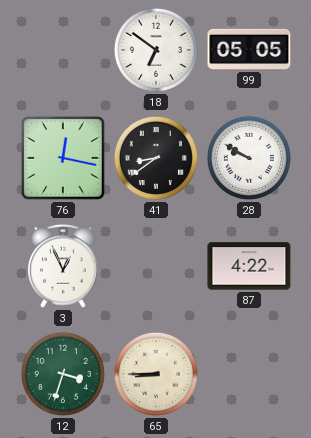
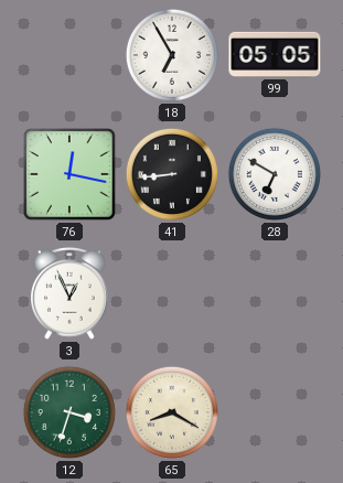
18: 6:51 -> 6:55 (172, 55)
41: 8:39 -> 8:44 (172, 174)
28: 9:50 -> 6:50 (275, 174)
87: 4:22 -> none (249, 266)
65: 8:45 -> 8:20 (172, 412)
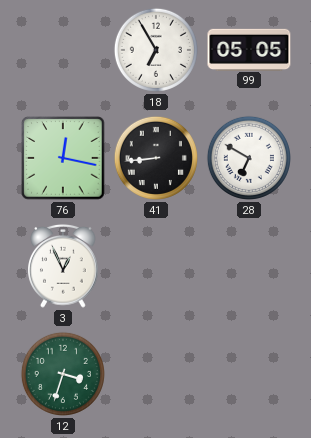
65: 8:20 -> none (172, 412)
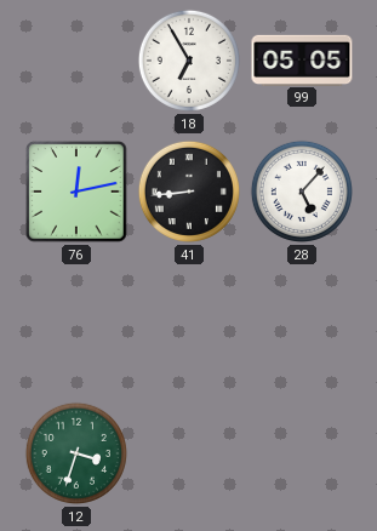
76: 12:17 -> 12:13 (76, 192)
28: 6:50 -> 5:07 (302, 192)
3: 12:56 -> none (63, 266)
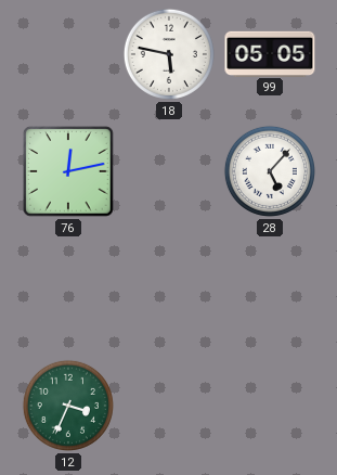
18: 6:55 -> 5:47 (169, 54)
41: 8:44 -> none (189, 192)
12: 3:33 -> 3:34 (68, 406)
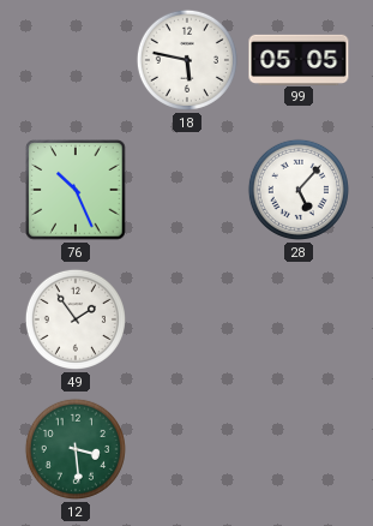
76: 12:13 -> 10:26 (76, 190)
49: none -> 1:54 (76, 319)
12: 3:34 -> 3:29 (76, 449)
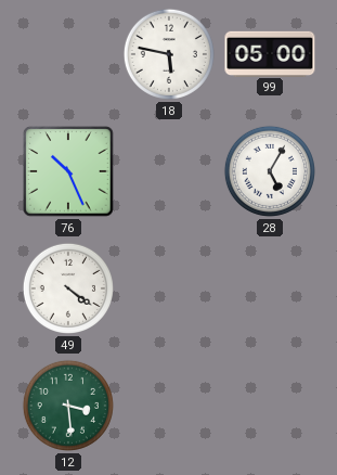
99: 05:05 -> 05:00 (270, 53)
28: 5:07 -> 5:05 (270, 171)
49: 1:54 -> 4:21 (68, 288)
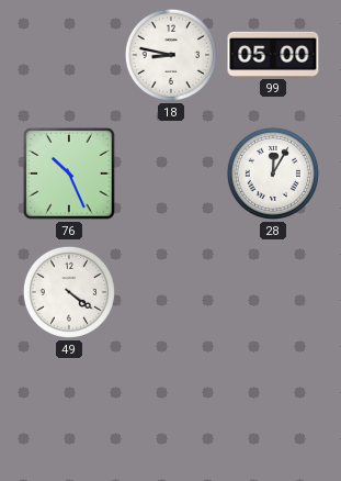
18: 5:47 -> 8:47 (171, 55)
28: 5:05 -> 12:05 (273, 174)
12: 3:29 -> none (68, 406)
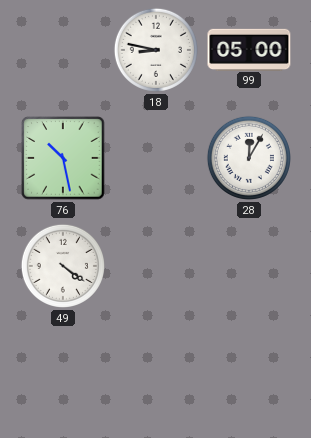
76: 10:26 -> 10:28 (63, 158)
